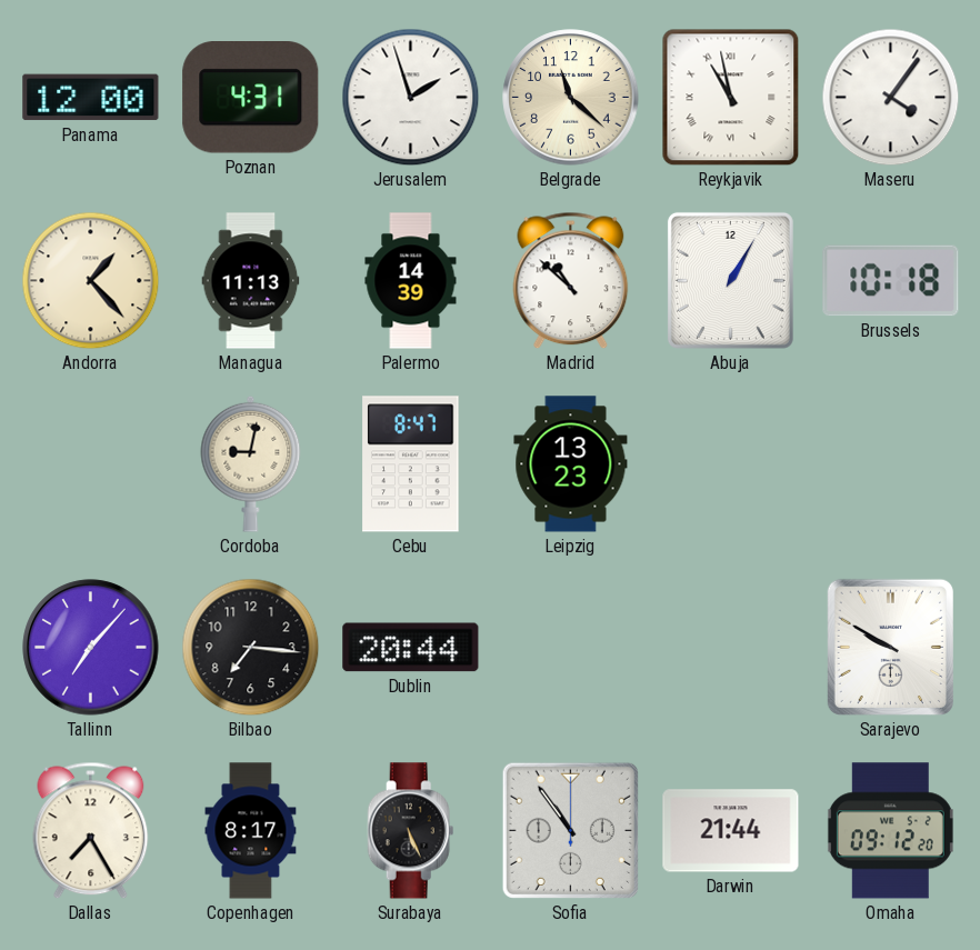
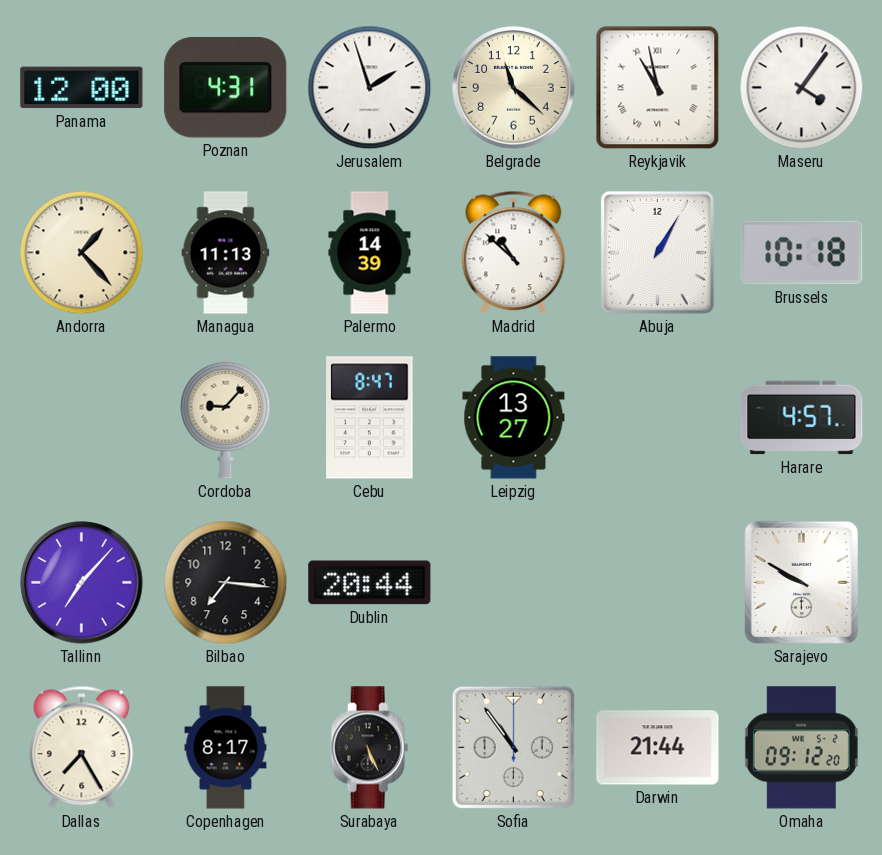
Cordoba: 9:02 -> 9:07 (226, 417)
Leipzig: 13:23 -> 13:27 (514, 418)
Harare: none -> 4:57 (802, 418)
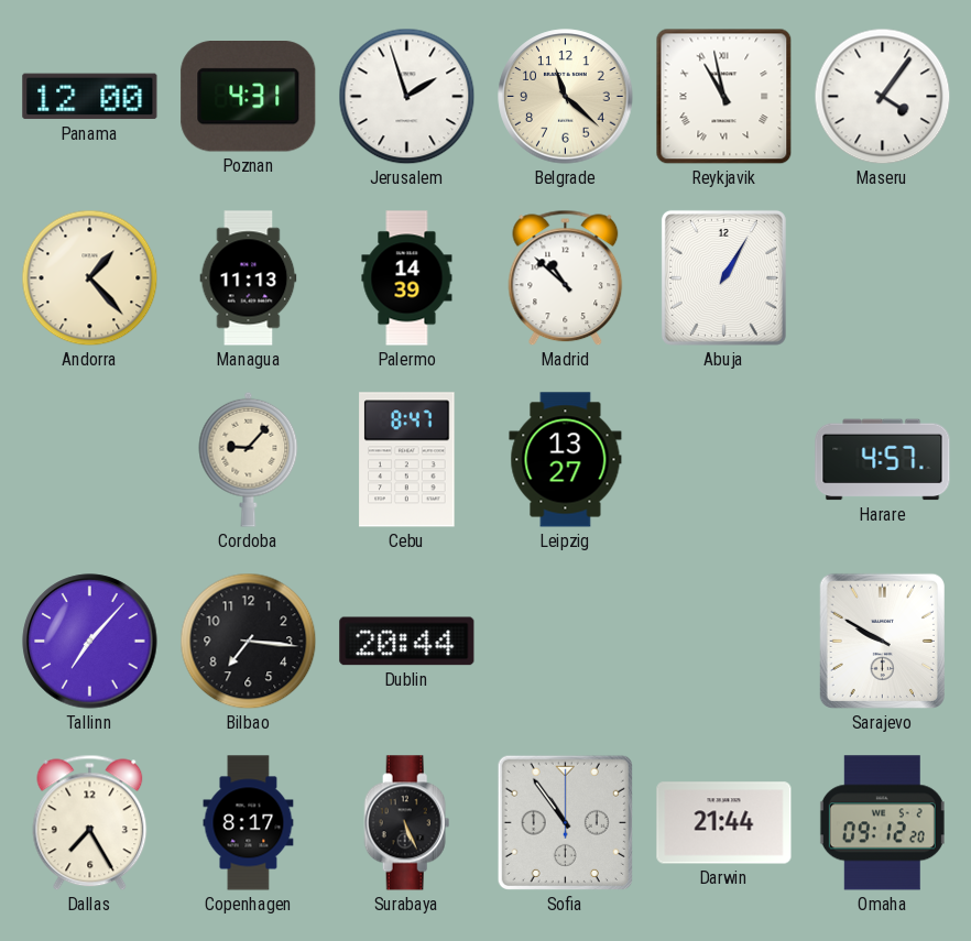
Brussels: 10:18 -> none (802, 253)
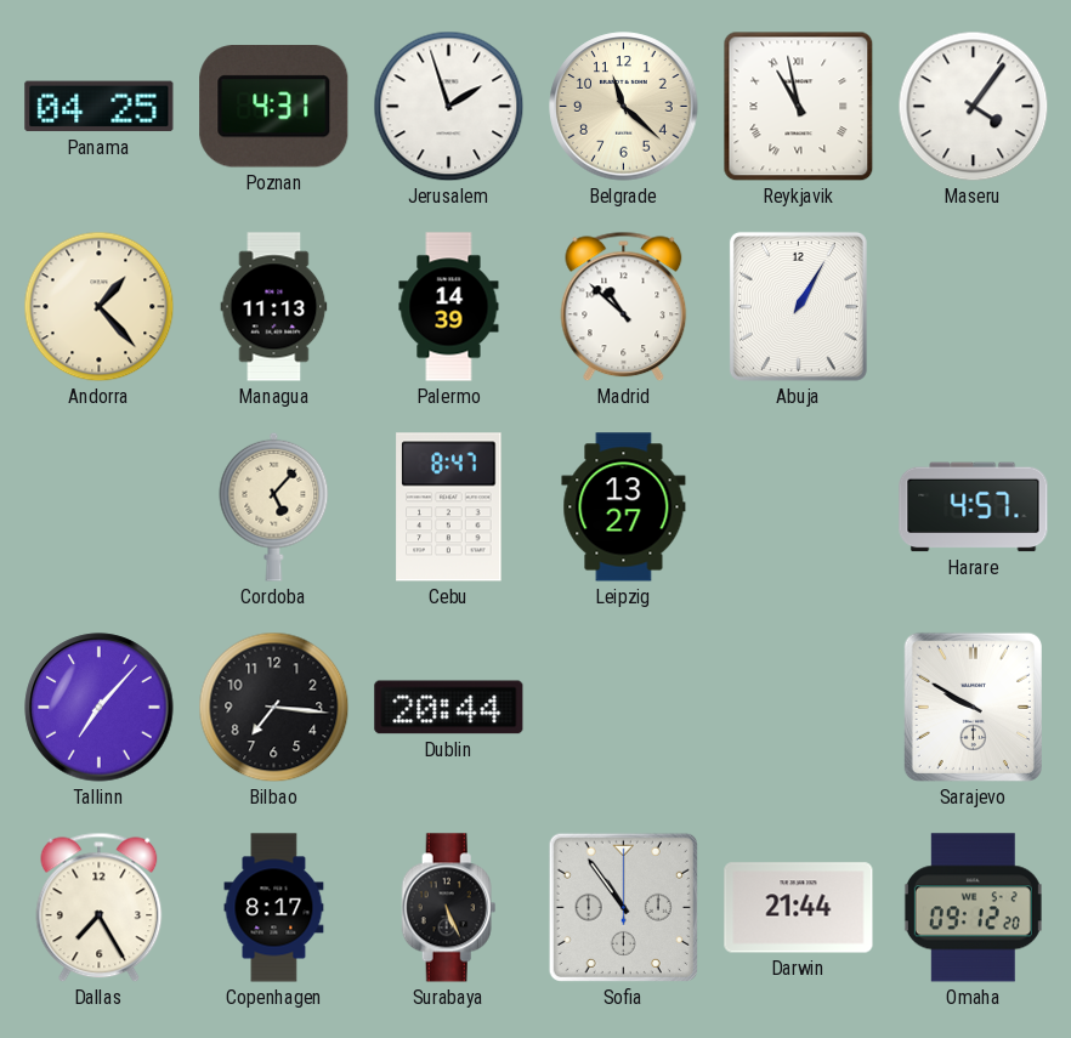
Panama: 12:00 -> 04:25 (100, 107)
Cordoba: 9:07 -> 5:07 (274, 506)
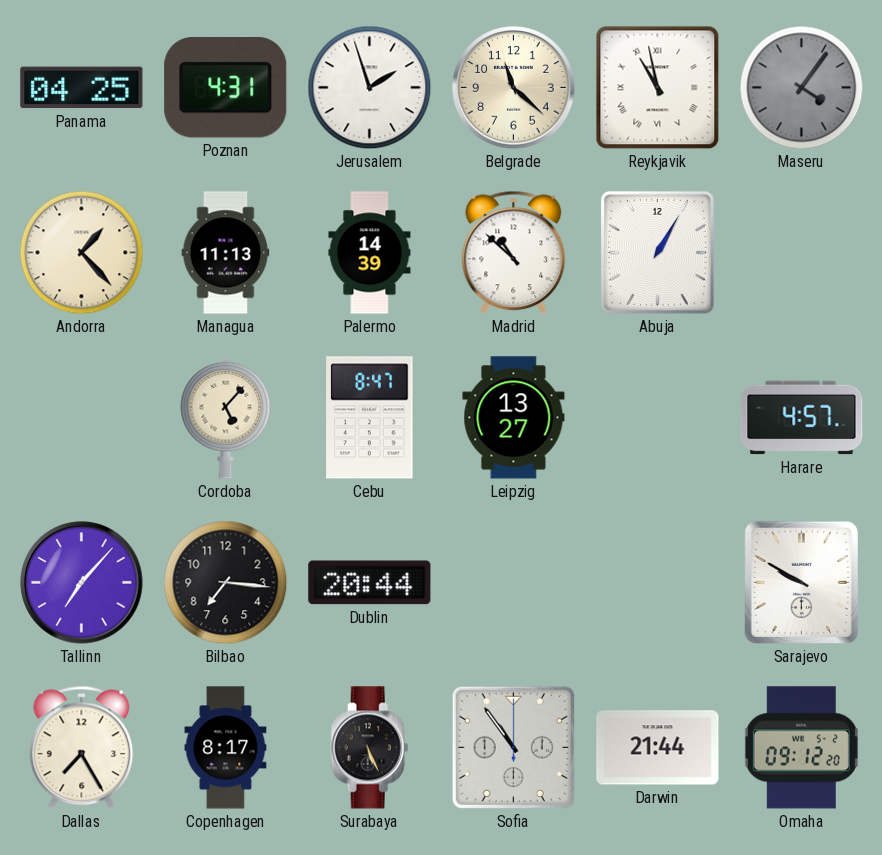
Maseru dial: white -> grey (802, 88)
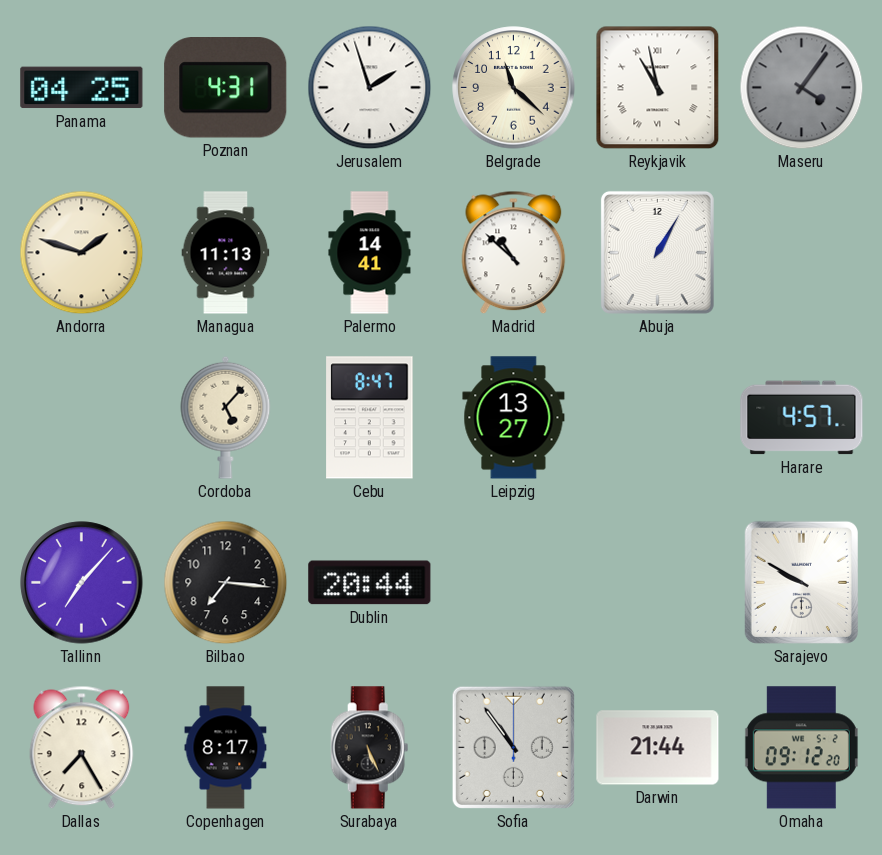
Andorra: 1:23 -> 1:48 (82, 253)
Palermo: 14:39 -> 14:41 (370, 253)
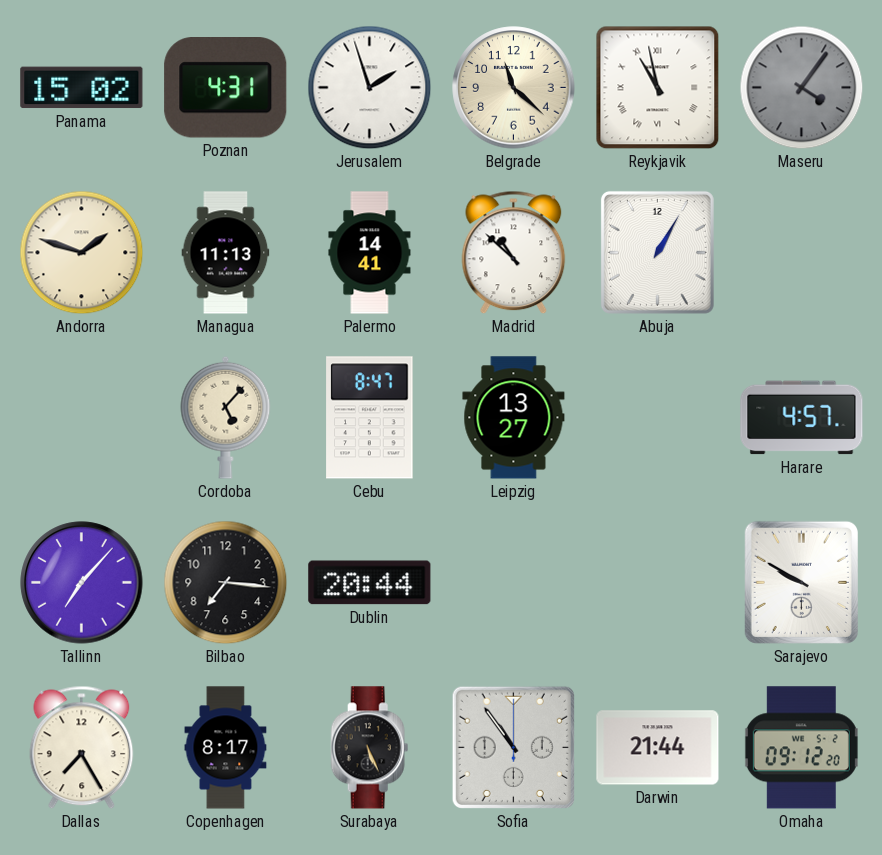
Panama: 04:25 -> 15:02 (82, 88)
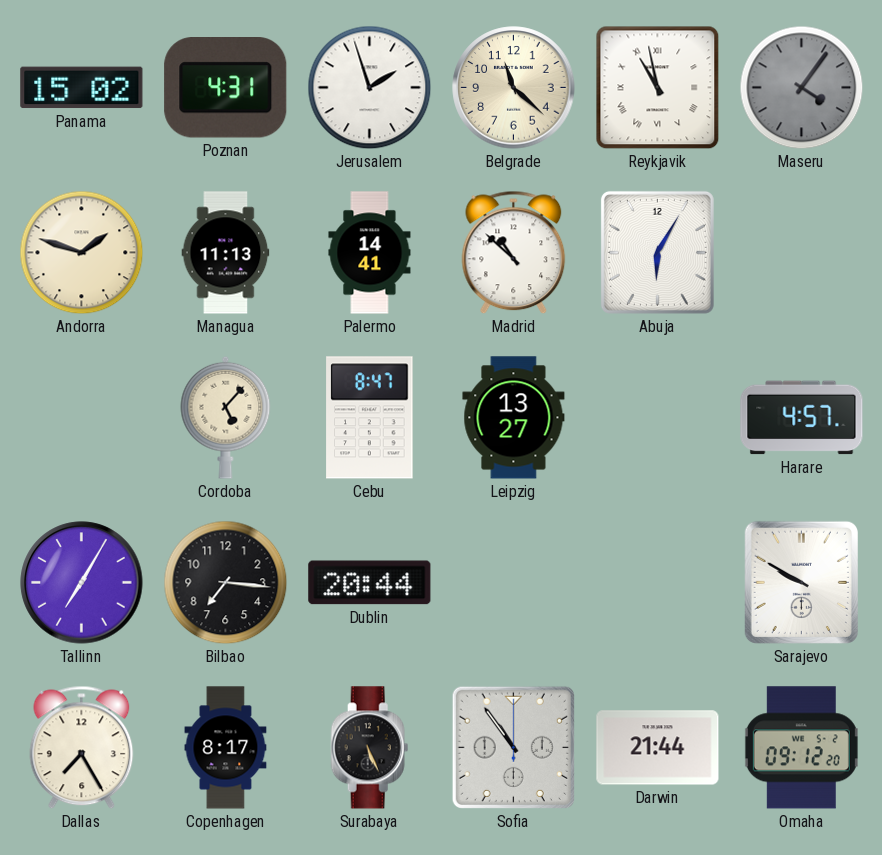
Abuja: 1:05 -> 6:05 (657, 252)
Tallinn: 7:07 -> 7:05 (82, 583)
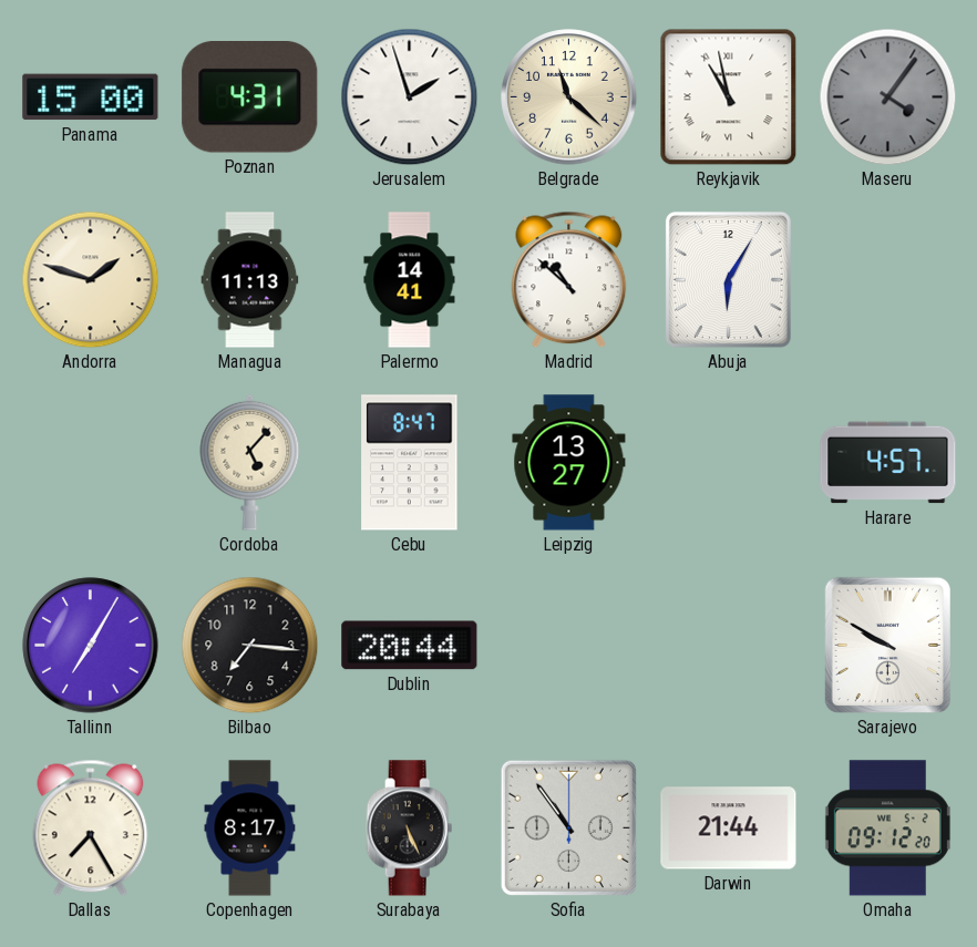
Panama: 15:02 -> 15:00 (91, 97)
